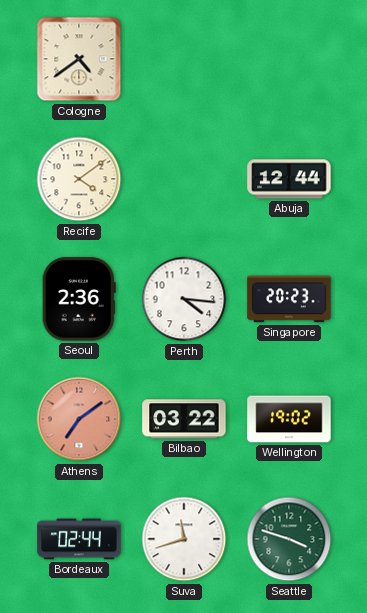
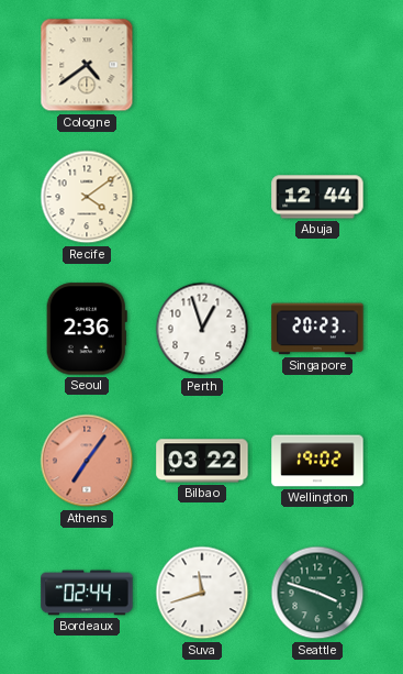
Perth: 4:16 -> 12:57 (202, 329)
Athens: 7:09 -> 7:06 (87, 461)
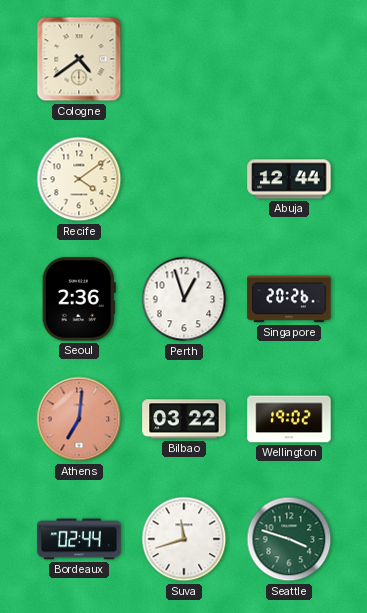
Singapore: 20:23 -> 20:26 (289, 299)
Athens: 7:06 -> 7:01 (79, 419)
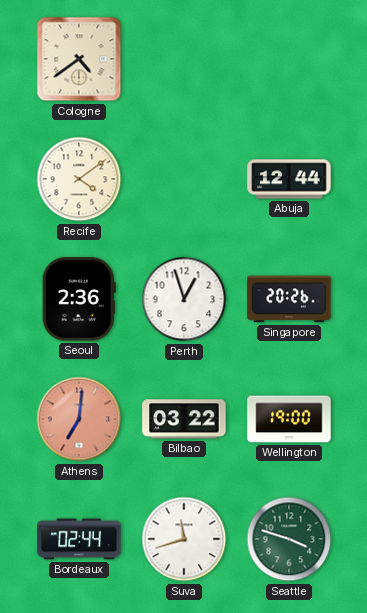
Wellington: 19:02 -> 19:00 (289, 419)
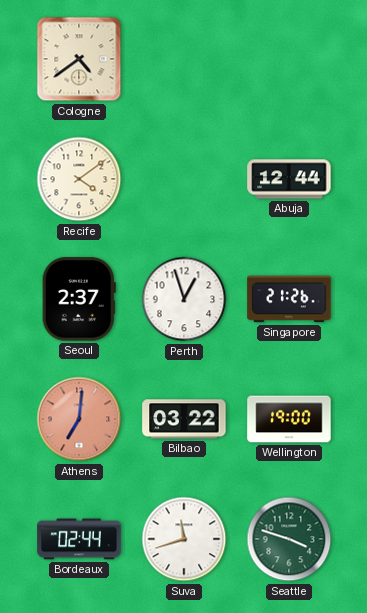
Seoul: 2:36 -> 2:37 (79, 299)
Singapore: 20:26 -> 21:26 (289, 299)
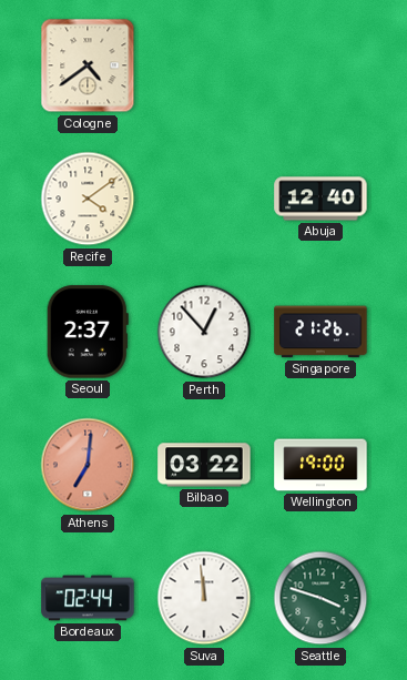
Abuja: 12:44 -> 12:40 (320, 199)
Perth: 12:57 -> 12:53 (204, 332)
Suva: 11:42 -> 11:59 (204, 598)
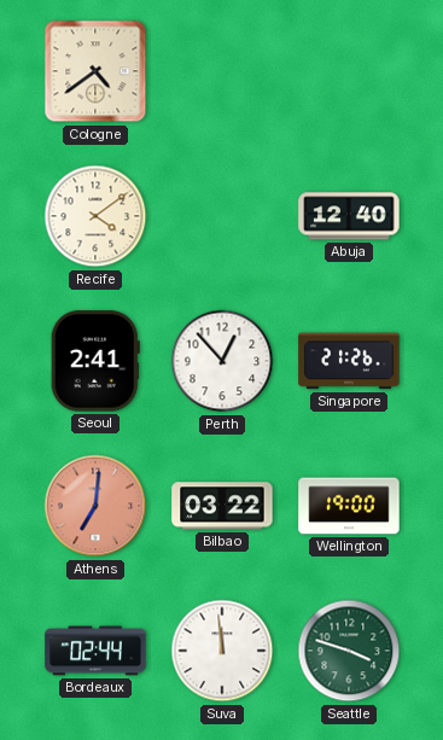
Seoul: 2:37 -> 2:41 (95, 361)
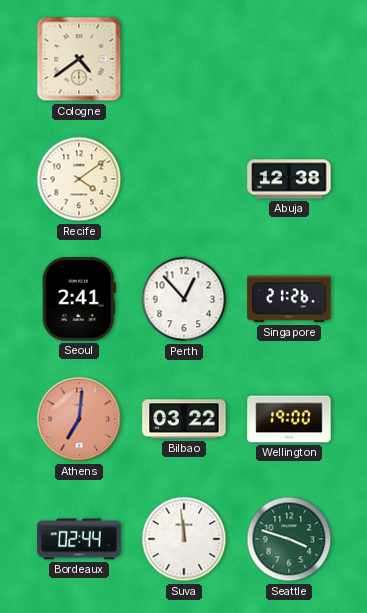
Abuja: 12:40 -> 12:38 (289, 179)
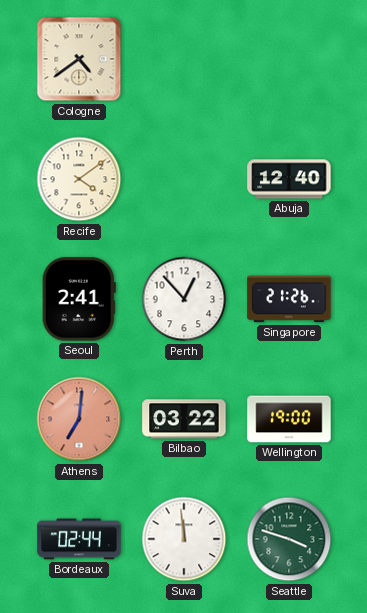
Abuja: 12:38 -> 12:40 (289, 179)
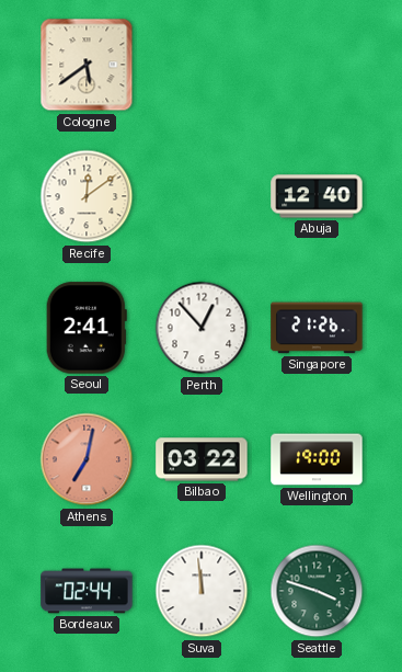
Cologne: 4:39 -> 5:39 (87, 65)
Recife: 4:09 -> 12:09 (87, 196)
Athens: 7:01 -> 7:02 (87, 459)
